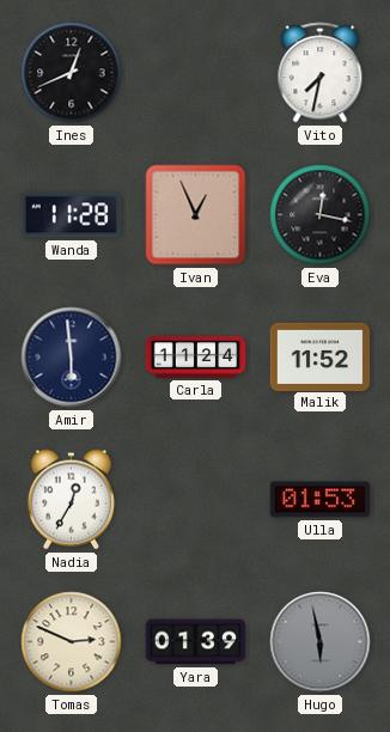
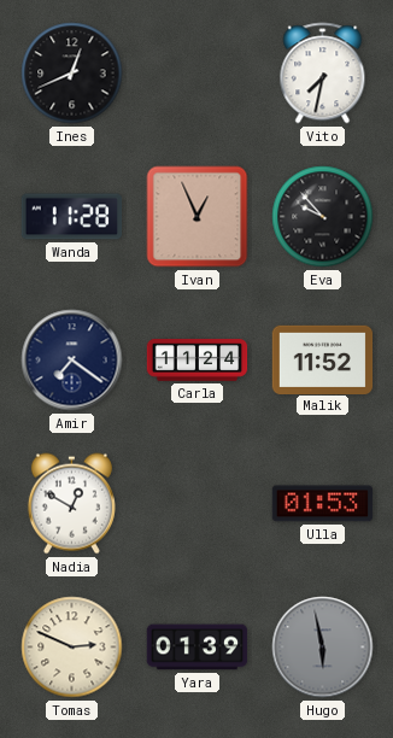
Eva: 12:17 -> 9:53 (323, 217)
Amir: 5:59 -> 7:21 (72, 361)
Nadia: 12:35 -> 12:50 (71, 504)
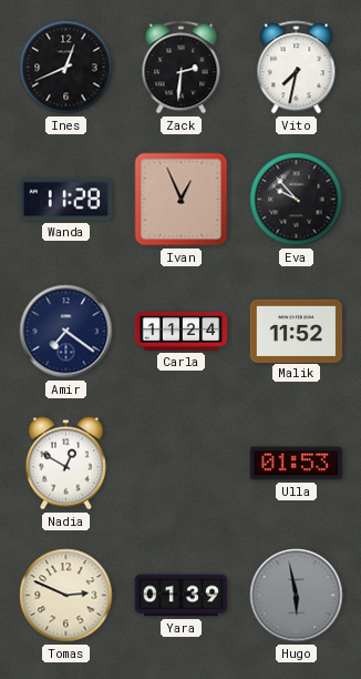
Zack: none -> 2:31 (182, 68)
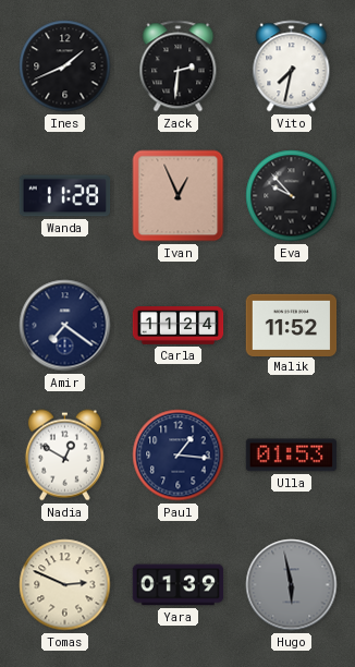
Ines: 12:41 -> 1:41 (65, 66)
Paul: none -> 1:16 (179, 456)
